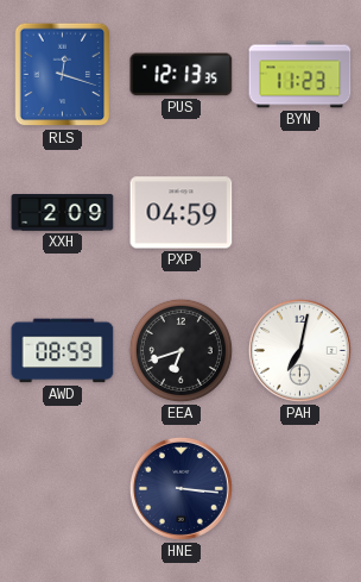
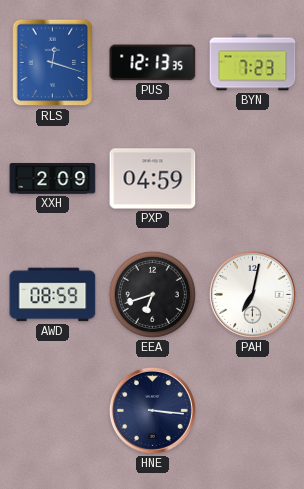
BYN: 11:23 -> 7:23 (253, 63)
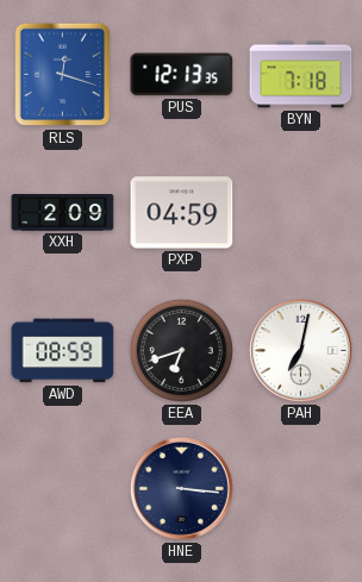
BYN: 7:23 -> 7:18 (301, 75)
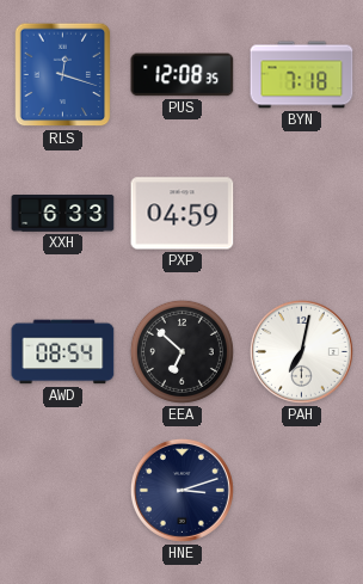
PUS: 12:13 -> 12:08 (183, 75)
XXH: 2:09 -> 6:33 (63, 214)
AWD: 08:59 -> 08:54 (63, 352)
EEA: 6:42 -> 6:52 (181, 351)
HNE: 3:16 -> 3:12 (181, 490)
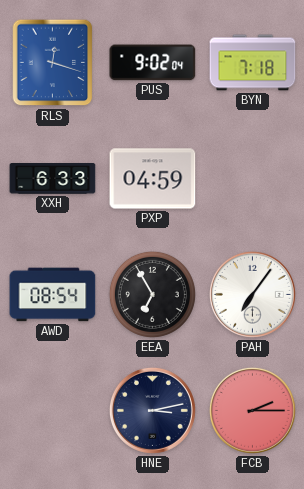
PUS: 12:08 -> 9:02 (153, 63)
EEA: 6:52 -> 6:55 (152, 294)
PAH: 7:02 -> 7:06 (252, 294)
HNE: 3:12 -> 3:13 (152, 410)
FCB: none -> 2:15 (252, 410)
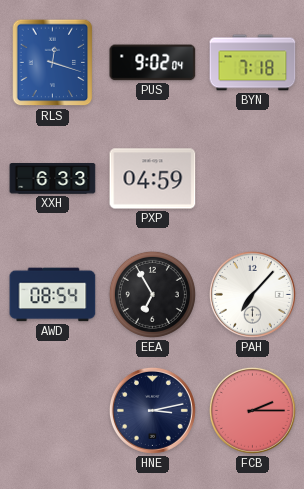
PAH: 7:06 -> 7:07 (252, 294)
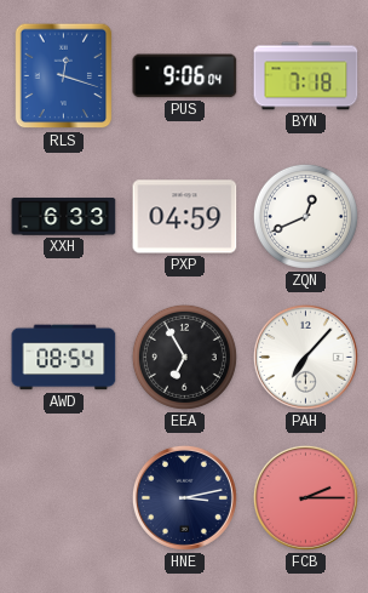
PUS: 9:02 -> 9:06 (185, 76)
ZQN: none -> 12:41 (305, 216)
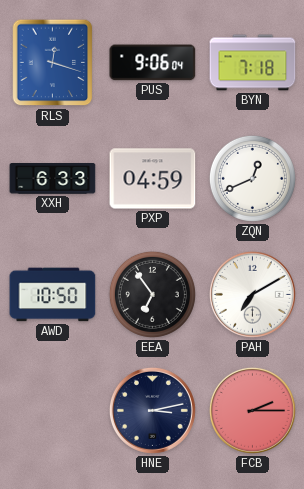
AWD: 08:54 -> 10:50 (53, 295)
EEA: 6:55 -> 6:54 (152, 294)
PAH: 7:07 -> 7:10 (252, 294)
